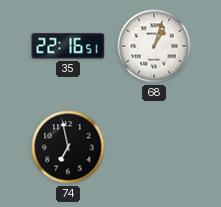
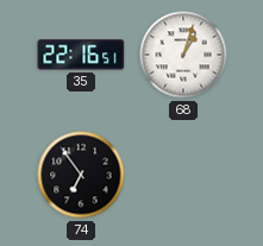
74: 6:58 -> 6:54 (81, 175)
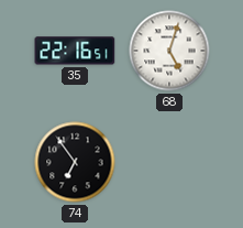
68: 1:03 -> 5:03 (169, 51)
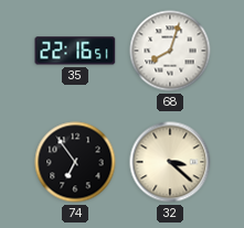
68: 5:03 -> 8:03 (170, 51)
32: none -> 3:22 (170, 162)
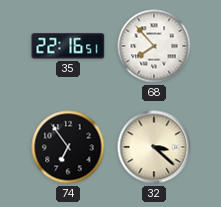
68: 8:03 -> 7:53 (154, 46)
